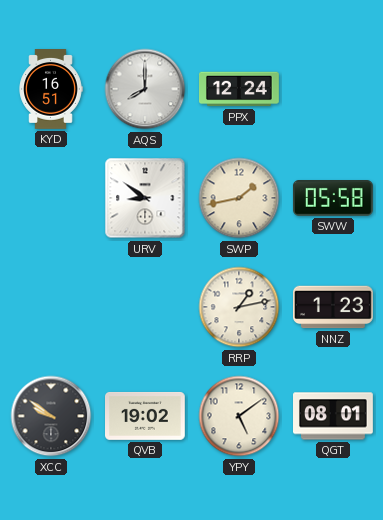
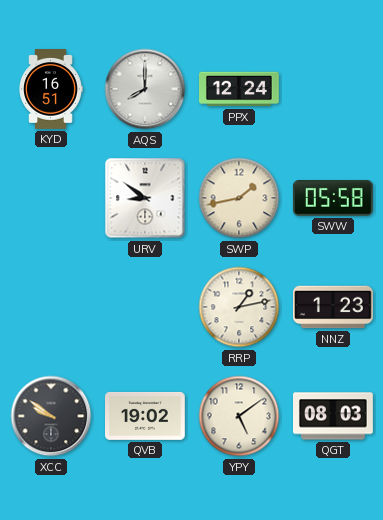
QGT: 08:01 -> 08:03 (334, 416)
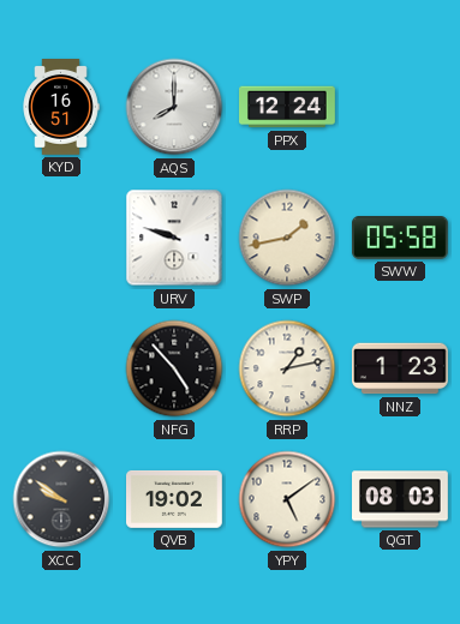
URV: 8:51 -> 9:48 (174, 238)
NFG: none -> 4:53 (174, 368)
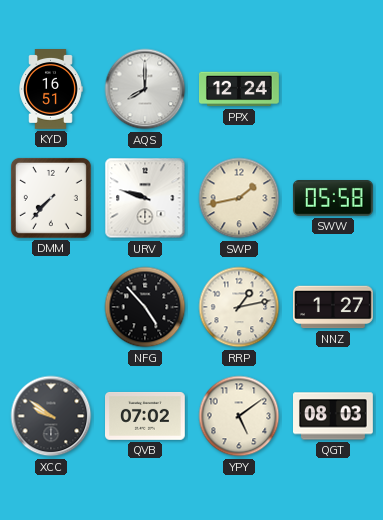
DMM: none -> 7:37 (51, 198)
NNZ: 1:23 -> 1:27 (334, 307)
QVB: 19:02 -> 07:02 (146, 416)
